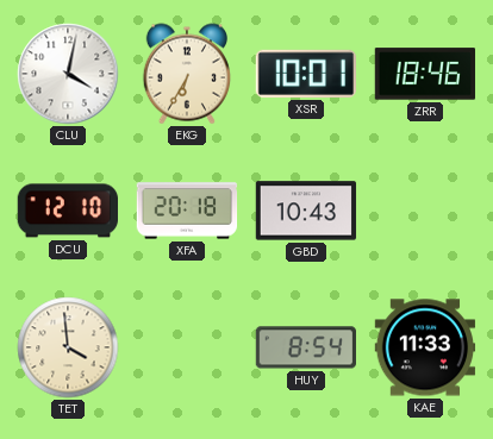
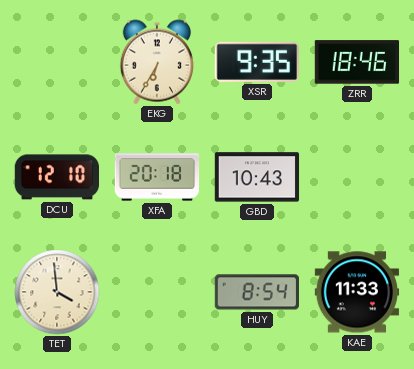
CLU: 4:02 -> none (68, 74)
XSR: 10:01 -> 9:35 (256, 62)
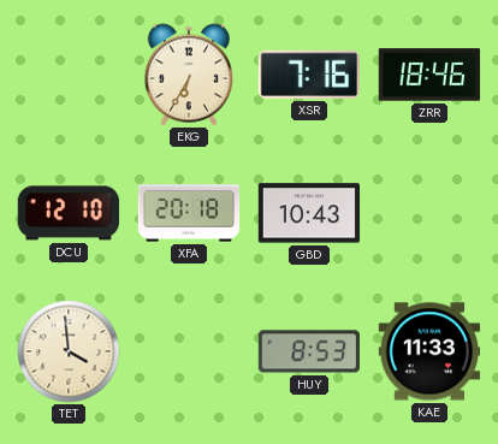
XSR: 9:35 -> 7:16 (308, 75)
HUY: 8:54 -> 8:53 (309, 351)
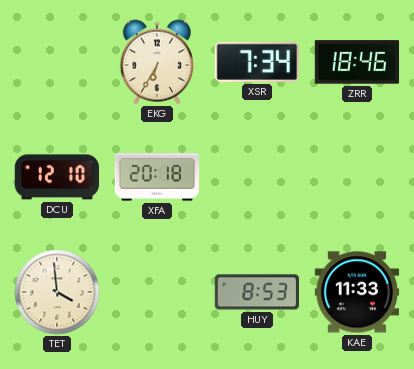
XSR: 7:16 -> 7:34 (256, 62)
GBD: 10:43 -> none (309, 213)
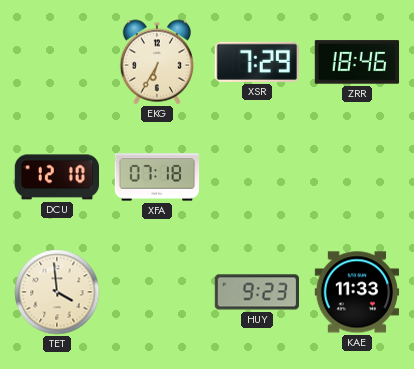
XSR: 7:34 -> 7:29 (256, 62)
XFA: 20:18 -> 07:18 (157, 177)
HUY: 8:53 -> 9:23 (257, 292)
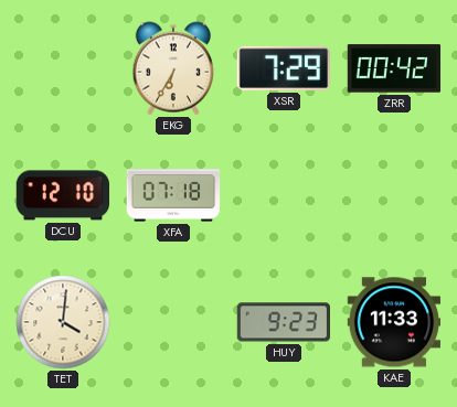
ZRR: 18:46 -> 00:42 (394, 68)
TET: 3:59 -> 4:01 (63, 322)
